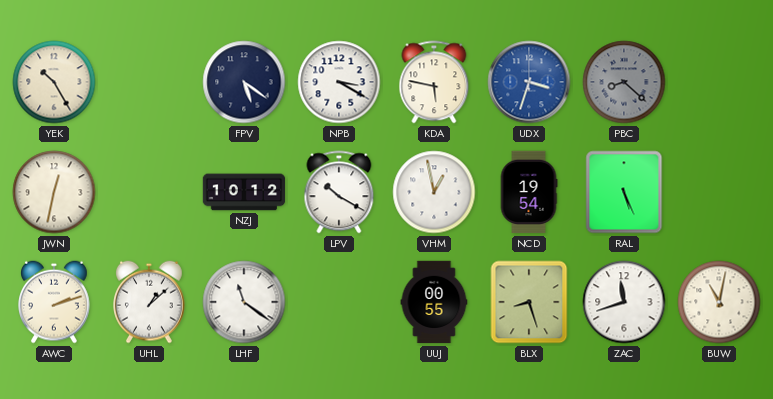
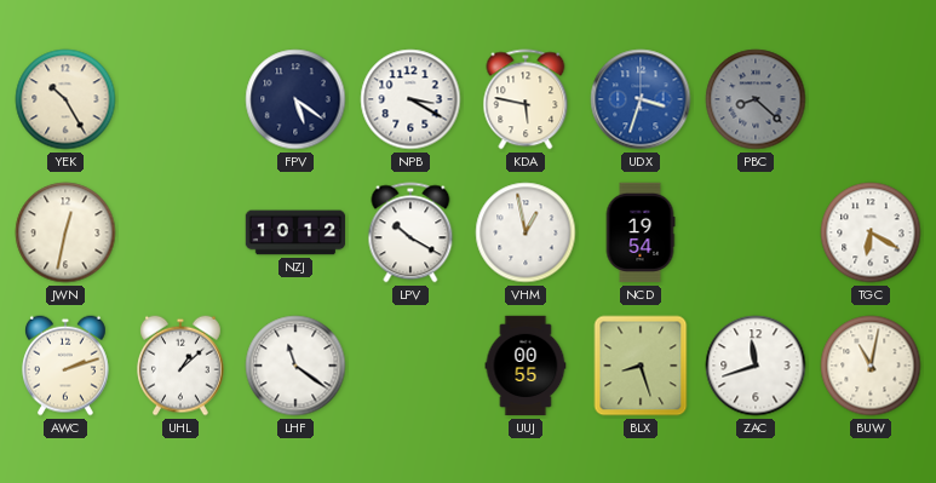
RAL: 5:26 -> none (624, 192)
TGC: none -> 6:20 (871, 232)
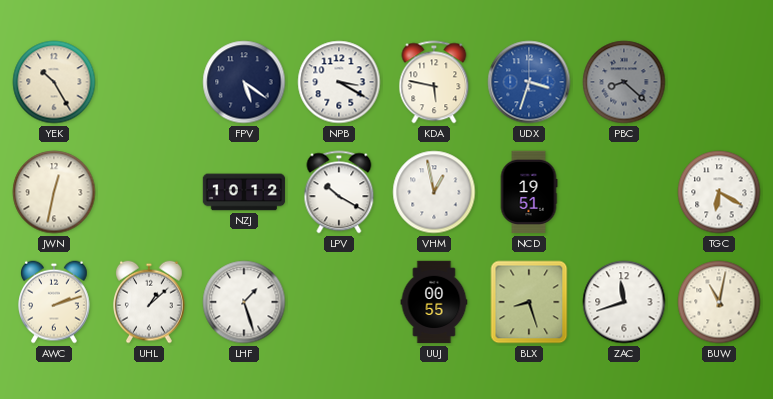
NCD: 19:54 -> 19:51 (529, 192)
LHF: 11:21 -> 1:27 (244, 302)
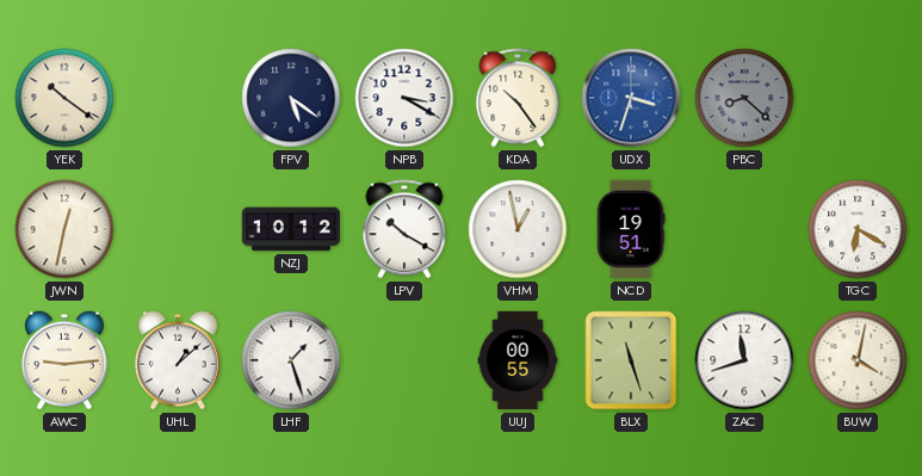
YEK: 10:25 -> 10:21 (64, 98)
KDA: 5:47 -> 10:24 (518, 98)
AWC: 2:12 -> 9:14 (66, 360)
BLX: 8:27 -> 11:27 (631, 360)
BUW: 11:02 -> 4:02 (858, 360)
